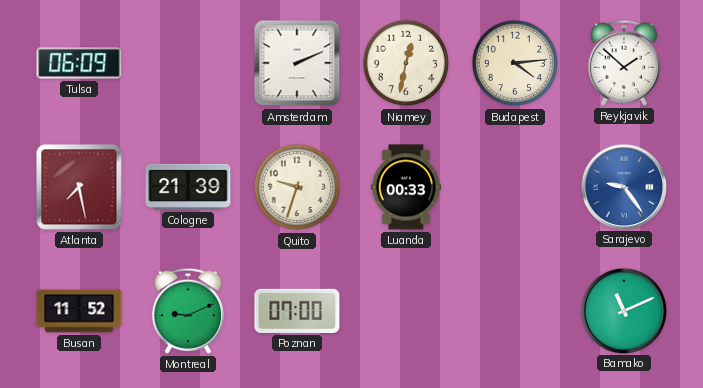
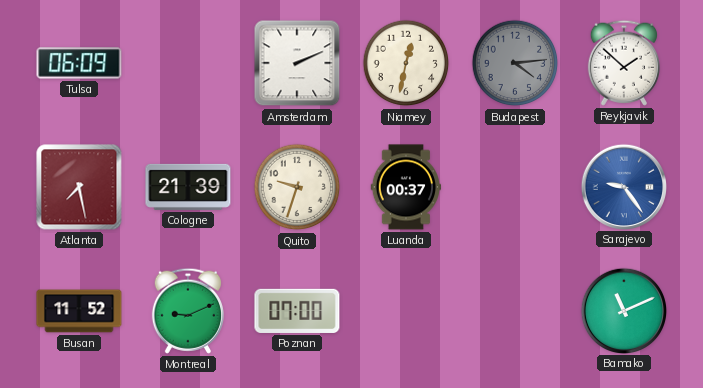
Budapest dial: cream -> grey (515, 63)
Luanda: 00:33 -> 00:37 (406, 187)
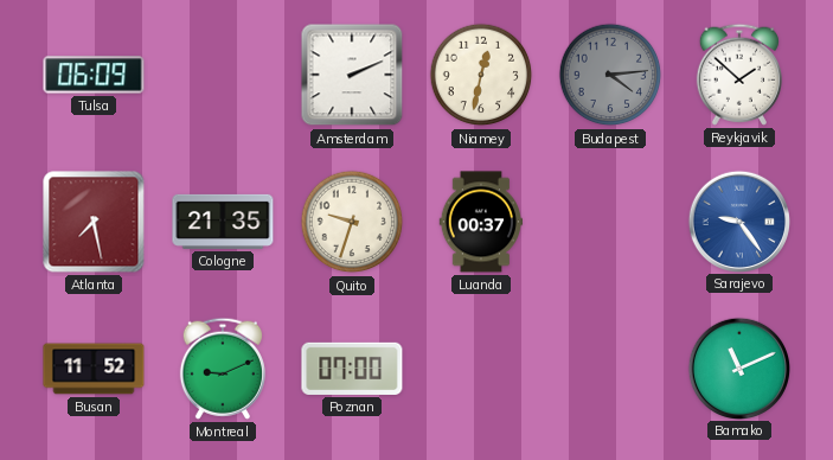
Cologne: 21:39 -> 21:35 (223, 222)
